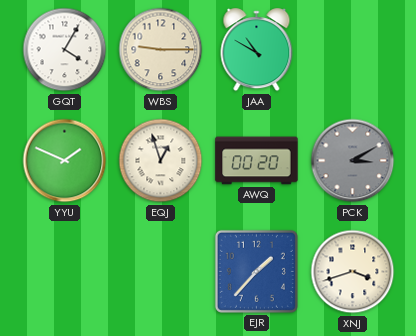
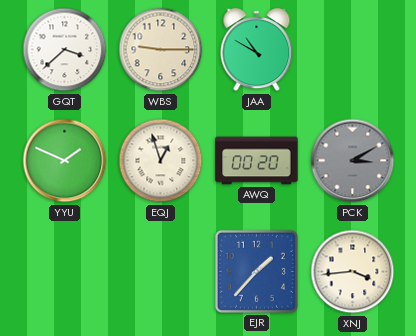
GQT: 4:05 -> 3:38 (65, 50)
XNJ: 3:42 -> 3:44 (353, 272)
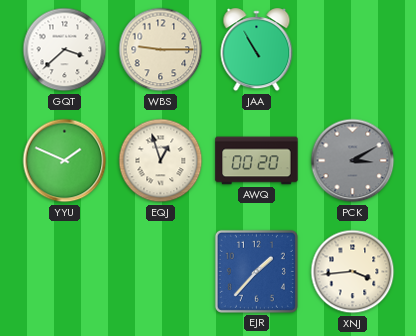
JAA: 10:50 -> 10:55 (257, 50)
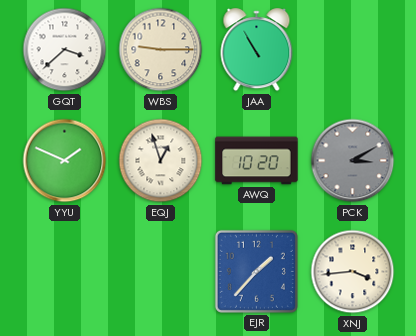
AWQ: 00:20 -> 10:20 (257, 161)
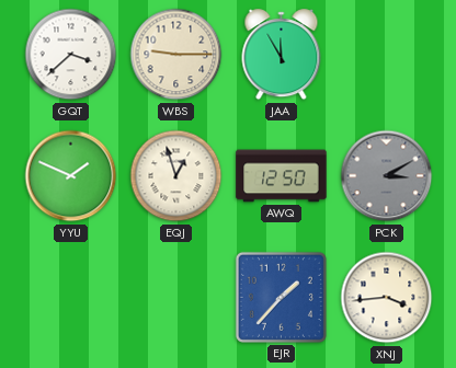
JAA: 10:55 -> 11:55 (282, 55)
AWQ: 10:20 -> 12:50 (282, 176)
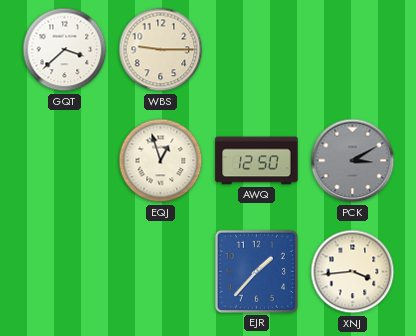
JAA: 11:55 -> none (282, 55)
YYU: 1:49 -> none (71, 176)
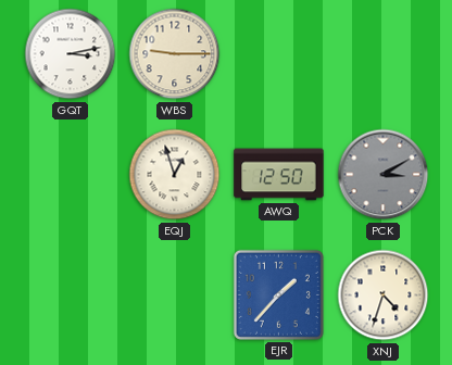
GQT: 3:38 -> 3:13 (71, 54)
XNJ: 3:44 -> 4:33 (384, 295)
